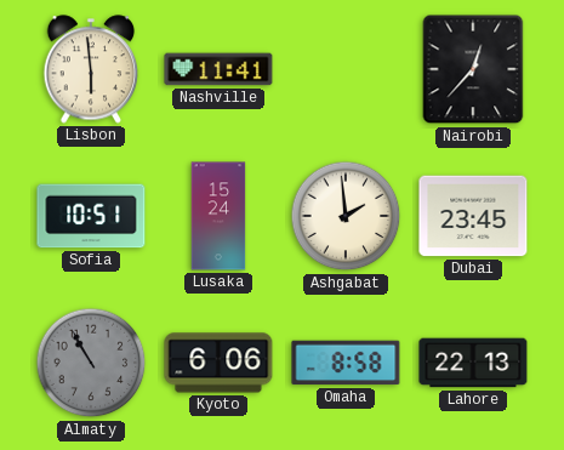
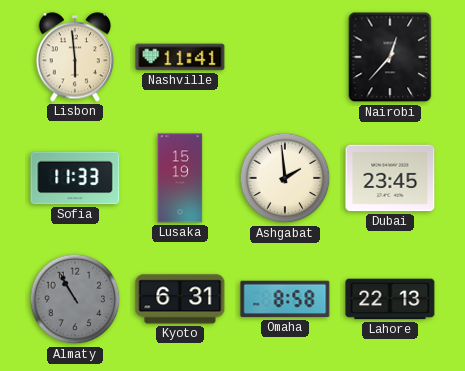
Sofia: 10:51 -> 11:33 (75, 178)
Lusaka: 15:24 -> 15:19 (180, 178)
Kyoto: 6:06 -> 6:31 (180, 299)
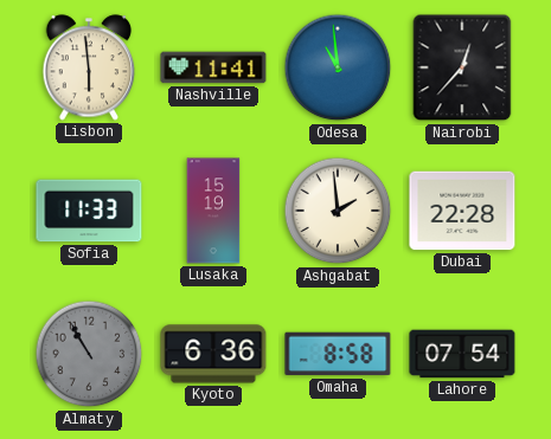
Odesa: none -> 10:59 (338, 67)
Dubai: 23:45 -> 22:28 (462, 211)
Kyoto: 6:31 -> 6:36 (213, 354)
Lahore: 22:13 -> 07:54 (462, 354)
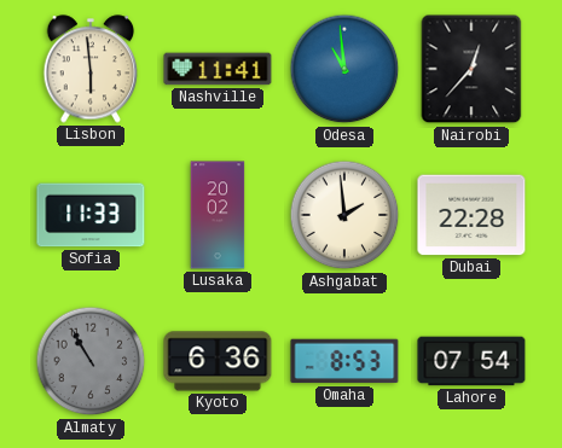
Lusaka: 15:19 -> 20:02 (218, 215)
Omaha: 8:58 -> 8:53 (344, 361)
